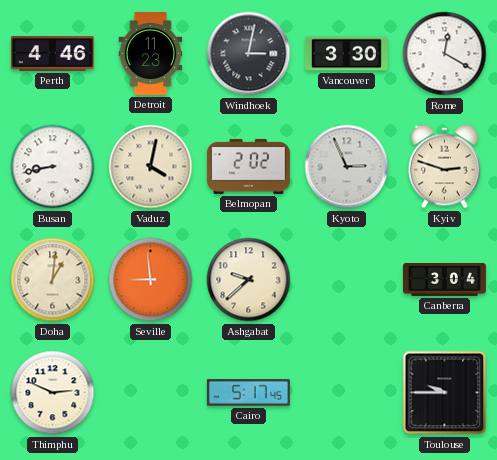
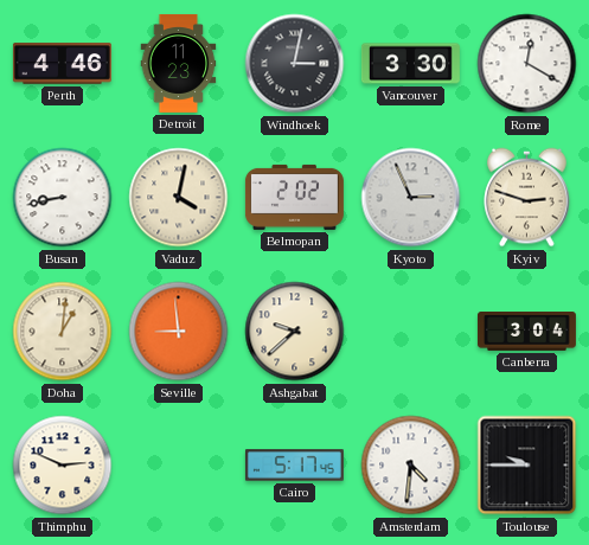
Amsterdam: none -> 4:31 (411, 466)
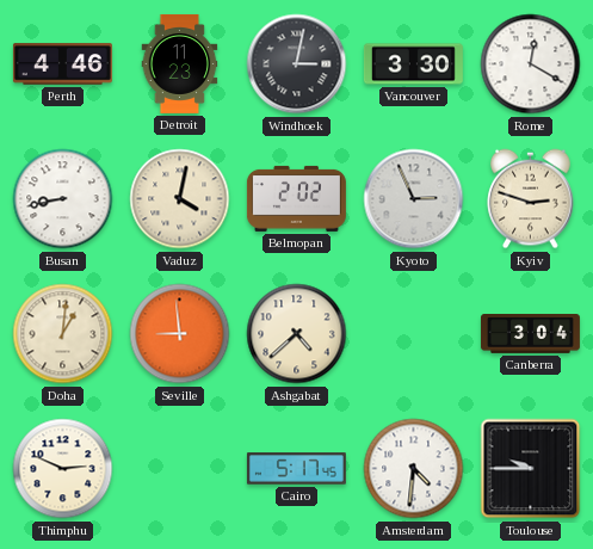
Ashgabat: 9:38 -> 4:38 (297, 334)
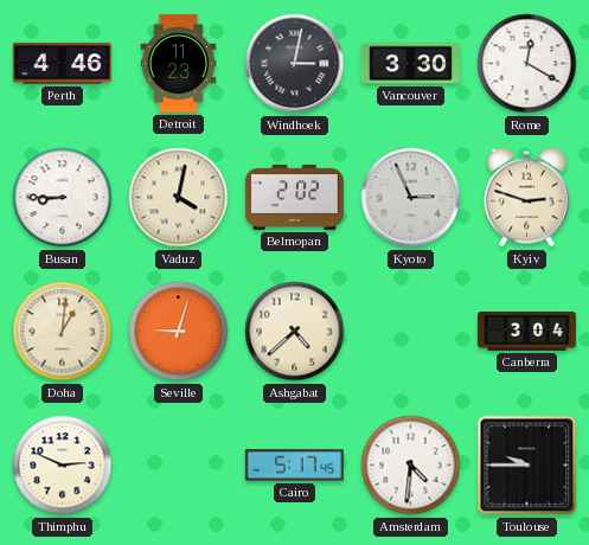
Busan: 8:43 -> 8:45 (63, 198)
Seville: 8:59 -> 9:03 (179, 332)
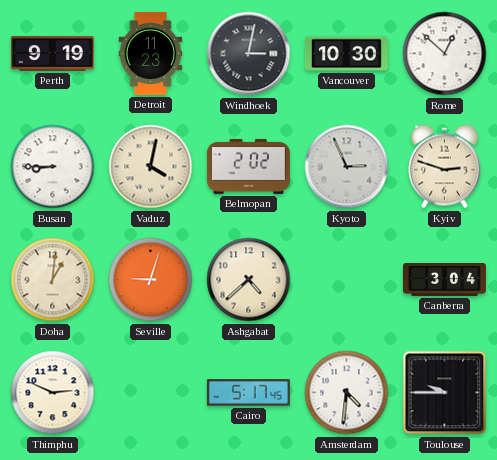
Perth: 4:46 -> 9:19 (52, 54)
Vancouver: 3:30 -> 10:30 (346, 54)
Rome: 12:20 -> 12:52 (445, 54)
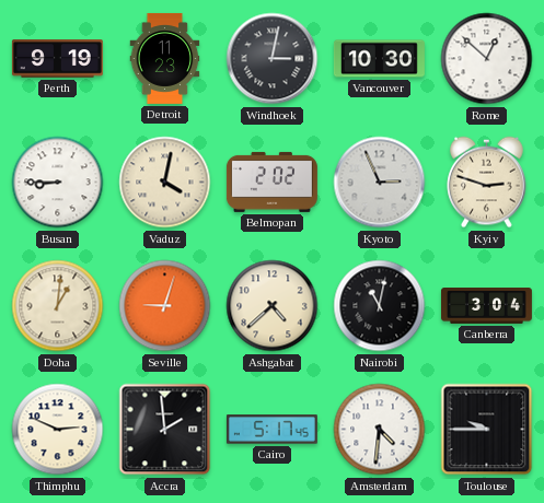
Nairobi: none -> 11:02 (380, 306)
Accra: none -> 1:59 (165, 430)
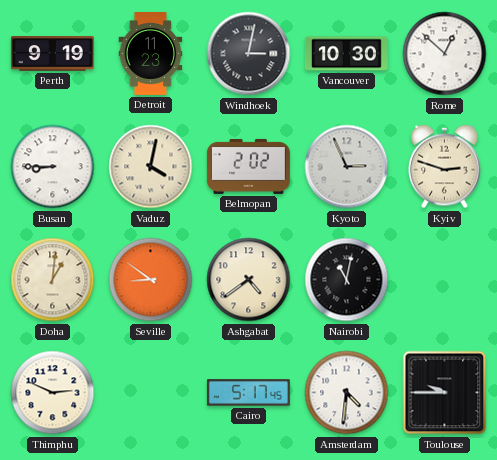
Seville: 9:03 -> 8:51 (151, 280)
Ashgabat: 4:38 -> 4:39 (249, 280)
Canberra: 3:04 -> none (486, 306)
Accra: 1:59 -> none (165, 430)
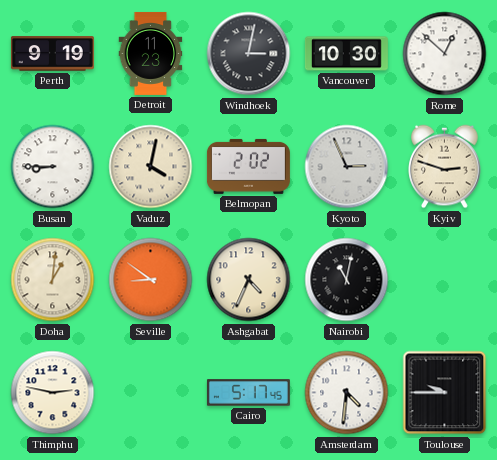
Ashgabat: 4:39 -> 4:34 (249, 280)
Thimphu: 2:49 -> 2:47 (53, 393)
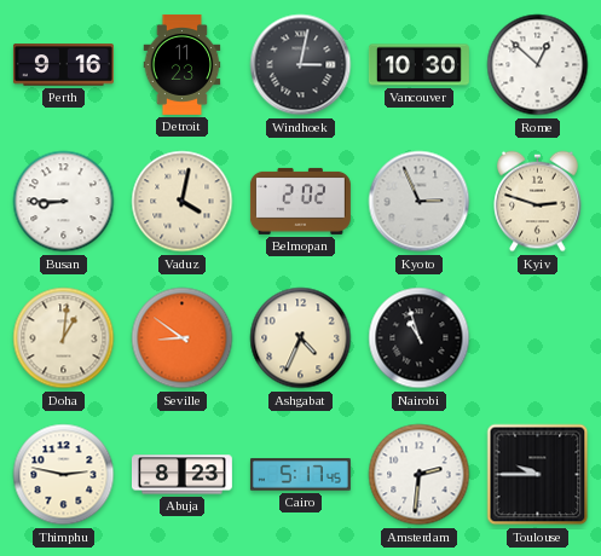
Perth: 9:19 -> 9:16 (63, 65)
Nairobi: 11:02 -> 10:57 (420, 338)
Abuja: none -> 8:23 (181, 475)
Amsterdam: 4:31 -> 2:31 (420, 475)
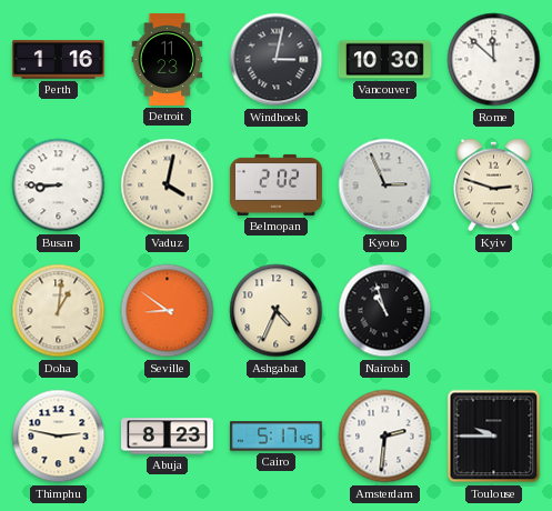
Perth: 9:16 -> 1:16 (58, 60)
Rome: 12:52 -> 11:52 (494, 60)
